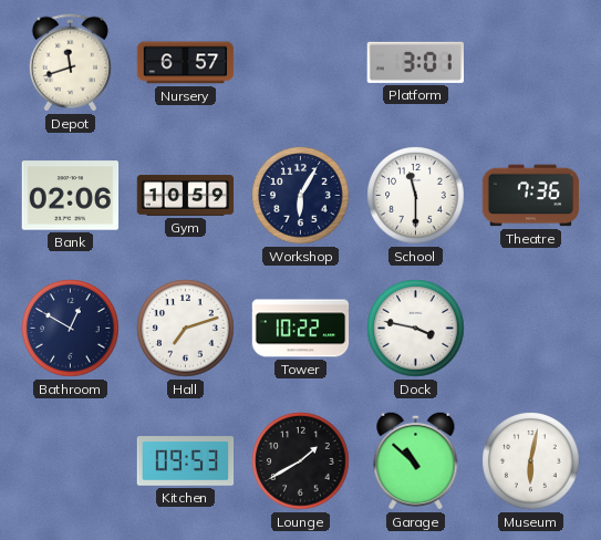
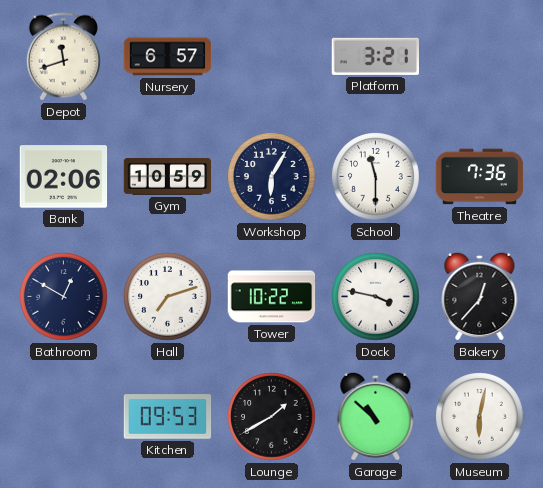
Platform: 3:01 -> 3:21 (375, 56)
Bakery: none -> 12:37 (480, 296)
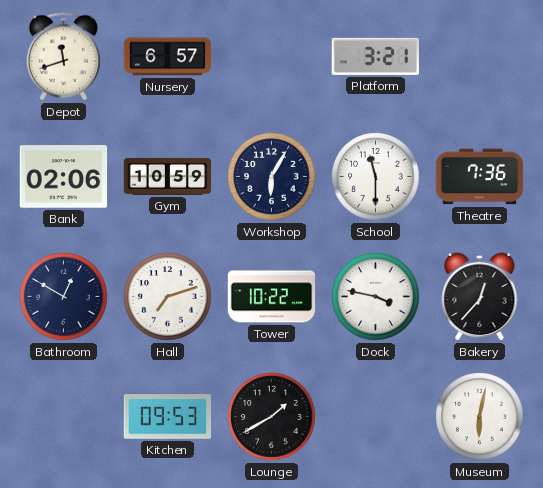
Garage: 10:52 -> none (376, 416)
